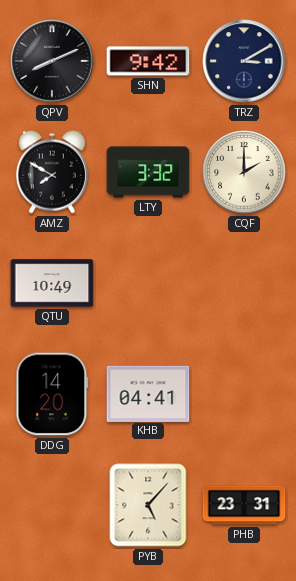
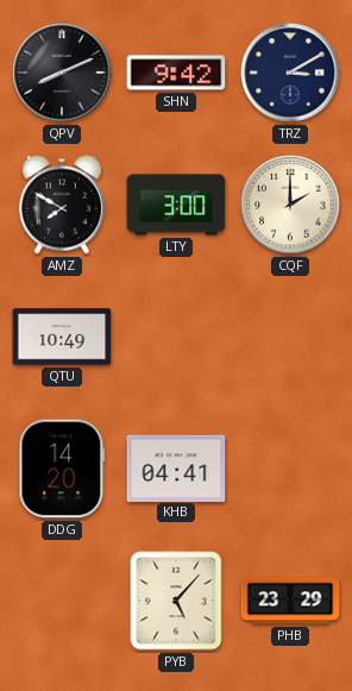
LTY: 3:32 -> 3:00 (176, 205)
PHB: 23:31 -> 23:29 (290, 601)
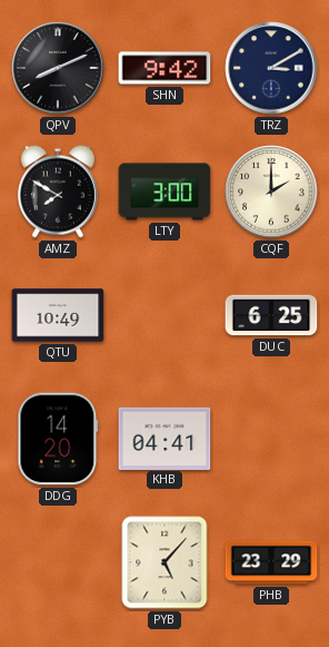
DUC: none -> 6:25 (271, 315)
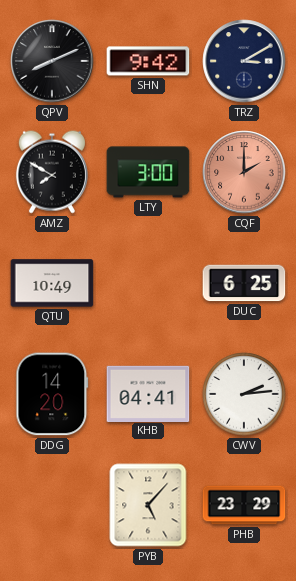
CQF dial: cream -> salmon (244, 172)
CWV: none -> 2:14 (244, 394)
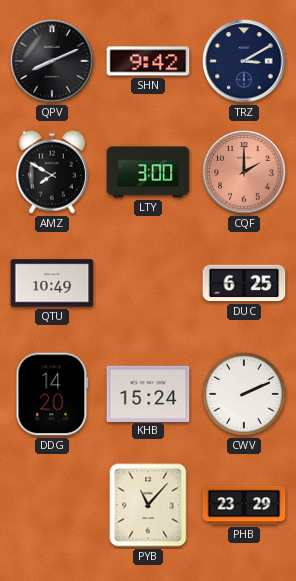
KHB: 04:41 -> 15:24 (148, 393)
CWV: 2:14 -> 2:11 (244, 394)
PYB: 5:07 -> 11:07 (148, 505)
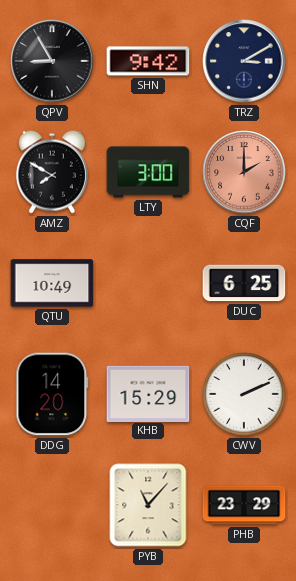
QPV: 8:11 -> 8:55 (52, 61)
KHB: 15:24 -> 15:29 (148, 393)
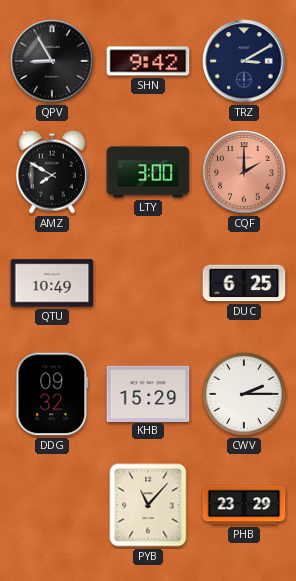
DDG: 14:20 -> 09:32 (52, 394)
CWV: 2:11 -> 2:15 (244, 394)
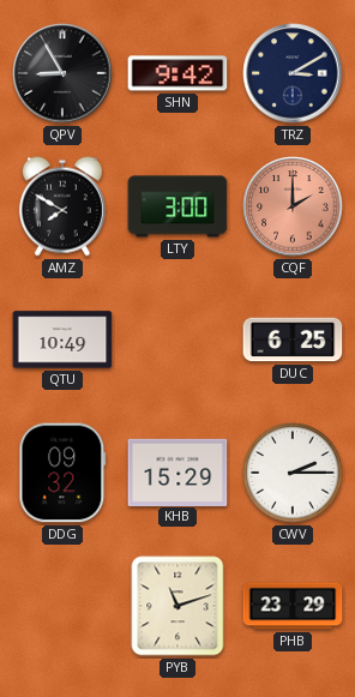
PYB: 11:07 -> 11:12 (177, 606)
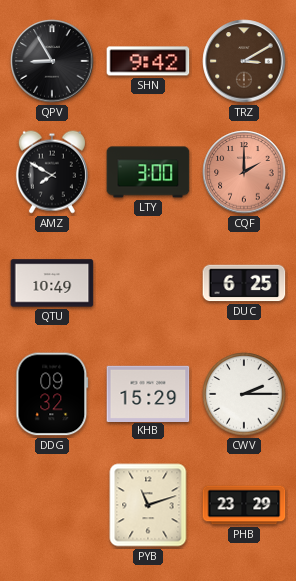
TRZ dial: navy -> brown (244, 61)
